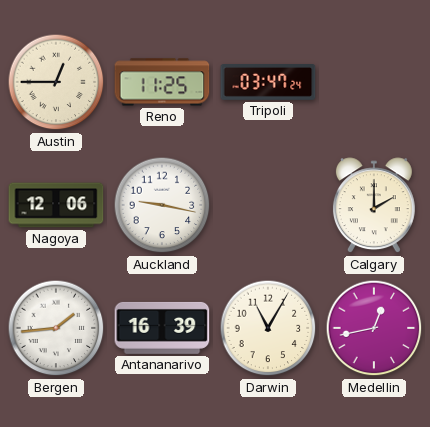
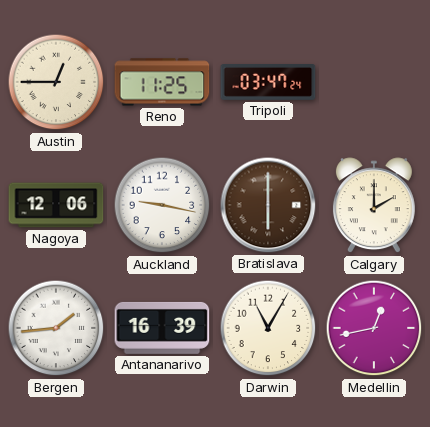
Bratislava: none -> 6:00 (268, 205)
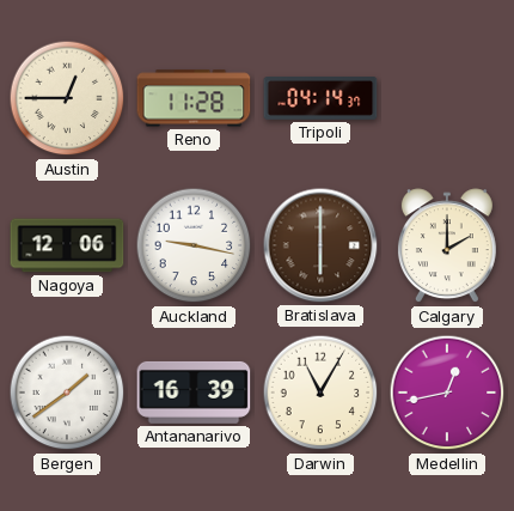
Reno: 11:25 -> 11:28 (194, 98)
Tripoli: 03:47 -> 04:14 (320, 99)
Bergen: 1:44 -> 1:39 (67, 393)
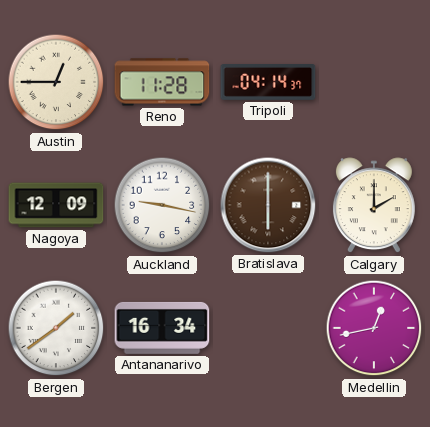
Nagoya: 12:06 -> 12:09 (56, 205)
Antananarivo: 16:39 -> 16:34 (162, 328)
Darwin: 11:05 -> none (320, 393)
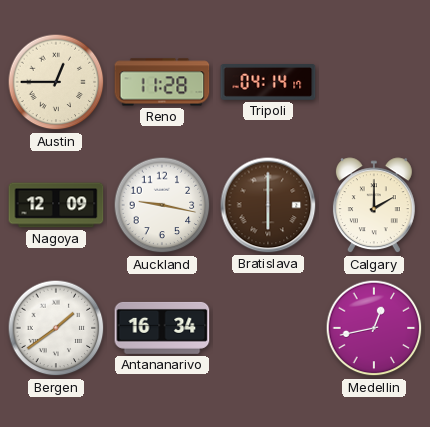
Tripoli: 04:14:37 -> 04:14:17 (268, 83)
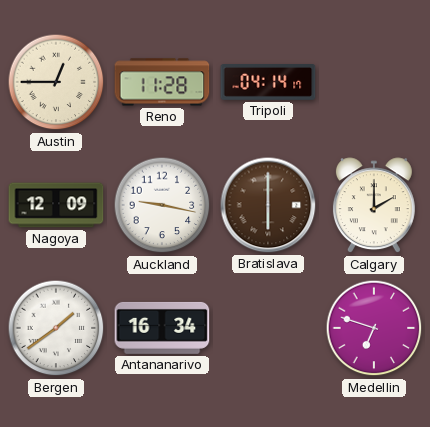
Medellin: 12:43 -> 6:48 (374, 328)
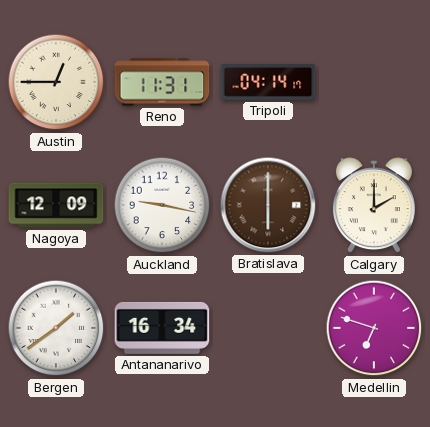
Reno: 11:28 -> 11:31 (162, 82)
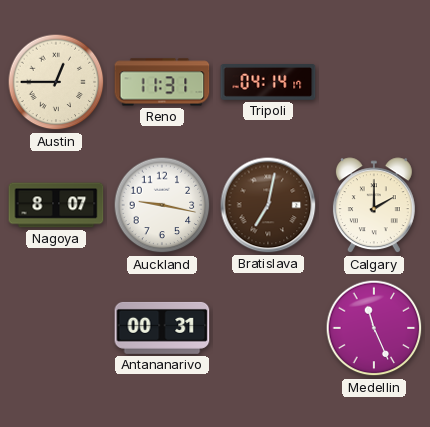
Nagoya: 12:09 -> 8:07 (56, 205)
Bratislava: 6:00 -> 7:02 (268, 205)
Bergen: 1:39 -> none (56, 328)
Antananarivo: 16:34 -> 00:31 (162, 328)
Medellin: 6:48 -> 11:26 (374, 328)
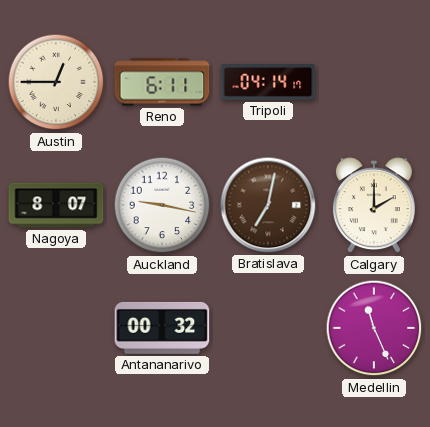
Reno: 11:31 -> 6:11 (162, 82)
Antananarivo: 00:31 -> 00:32 (162, 328)
